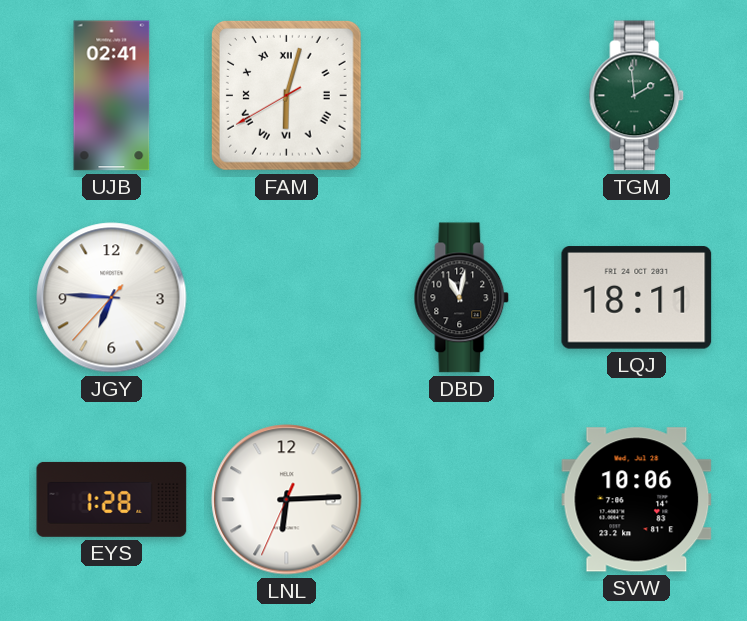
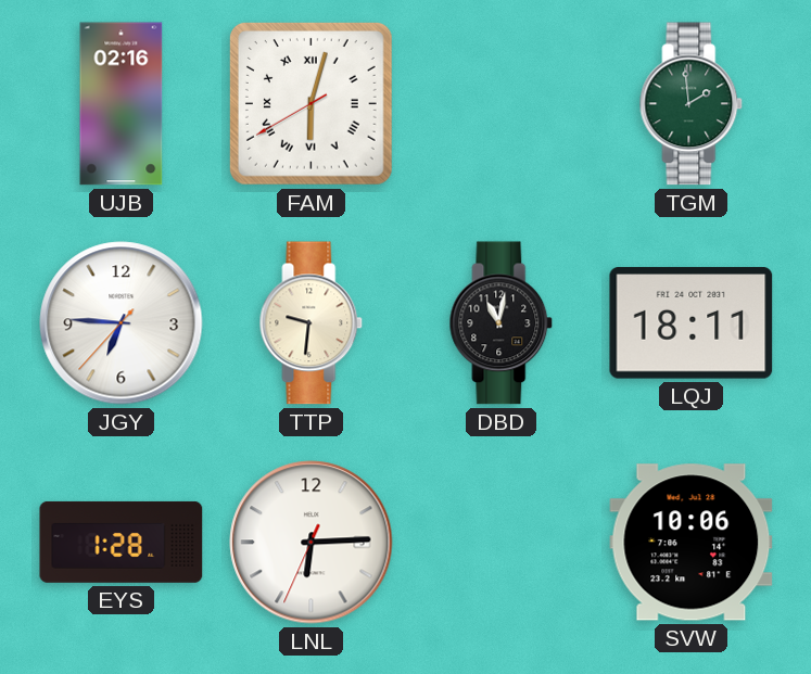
UJB: 02:41 -> 02:16 (122, 104)
TTP: none -> 9:31 (312, 323)
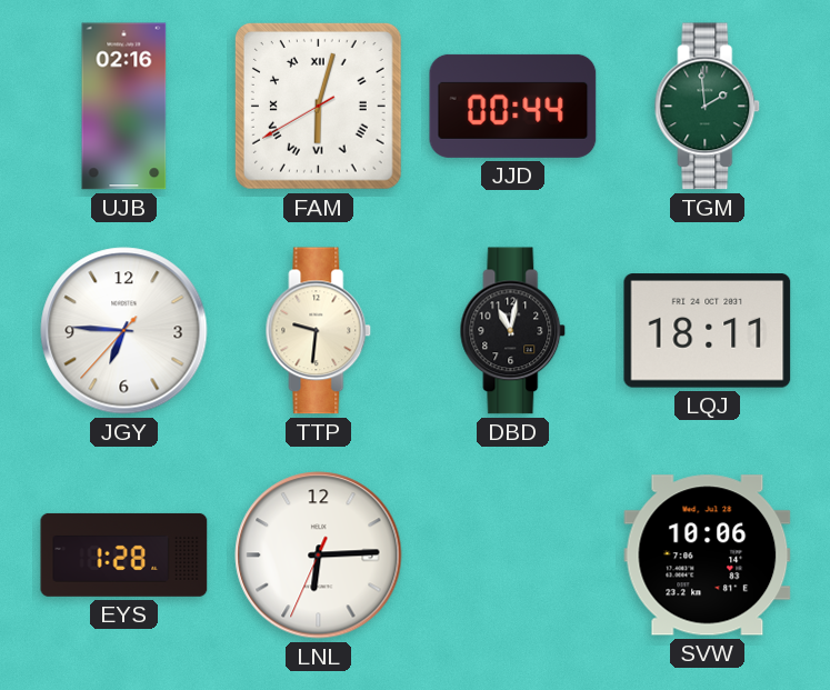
JJD: none -> 00:44 (513, 106)
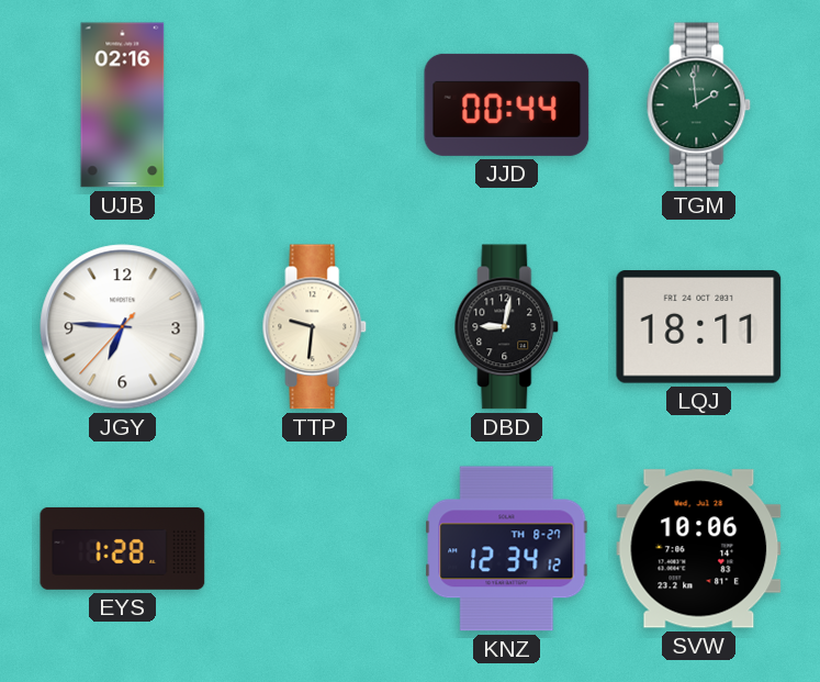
FAM: 6:02 -> none (318, 106)
DBD: 11:02 -> 9:02 (507, 327)
LNL: 6:14 -> none (319, 556)
KNZ: none -> 12:34 (507, 549)
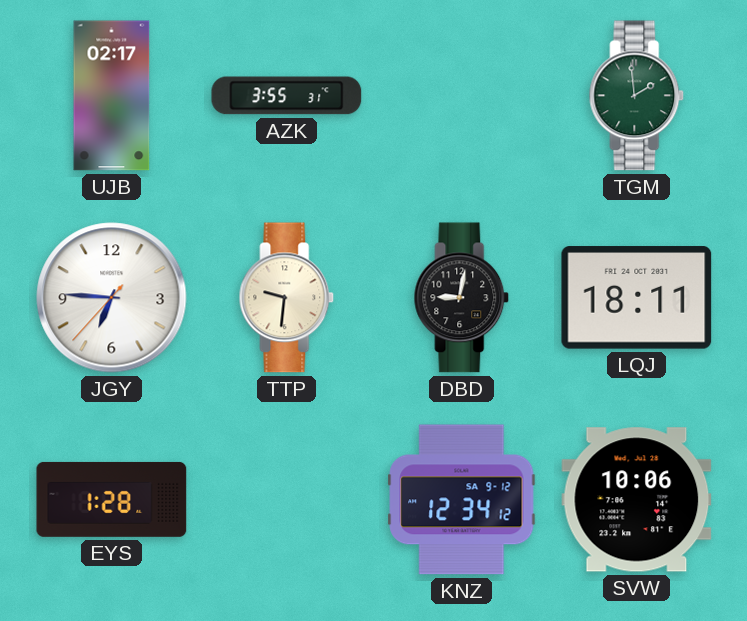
UJB: 02:16 -> 02:17 (112, 96)
AZK: none -> 3:55 (287, 96)
JJD: 00:44 -> none (507, 104)
KNZ date: TH 8-27 -> SA 9-12 (462, 500)
